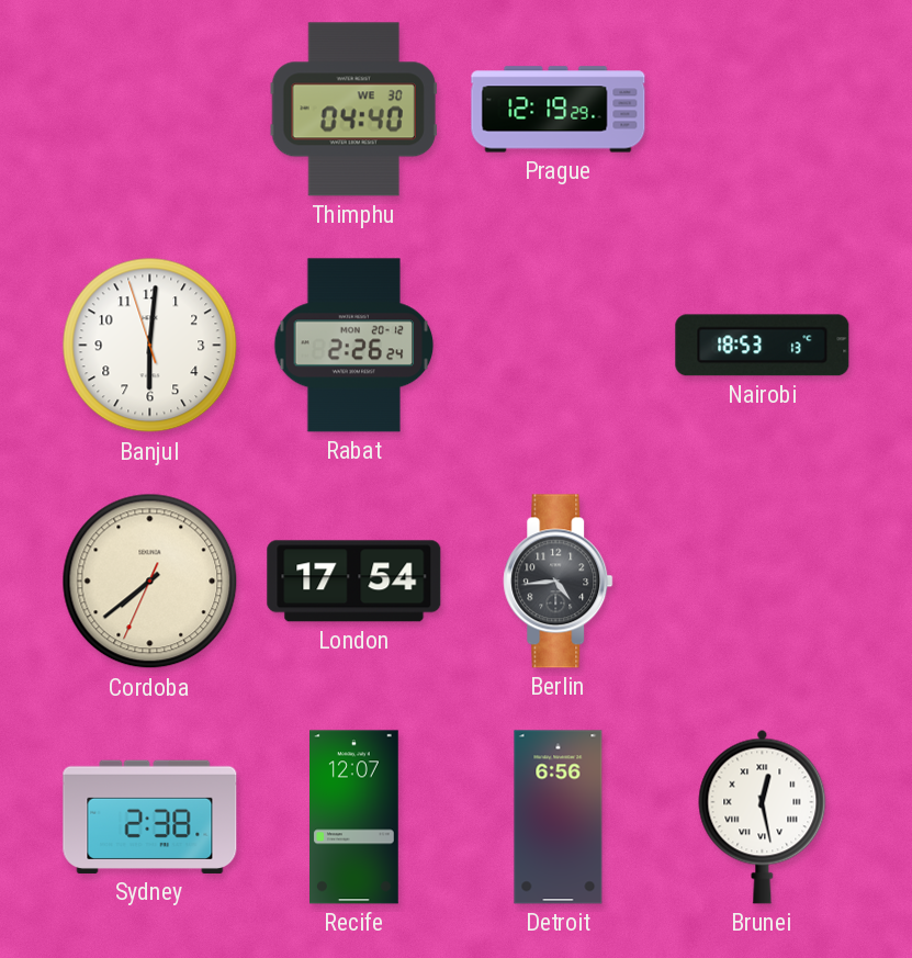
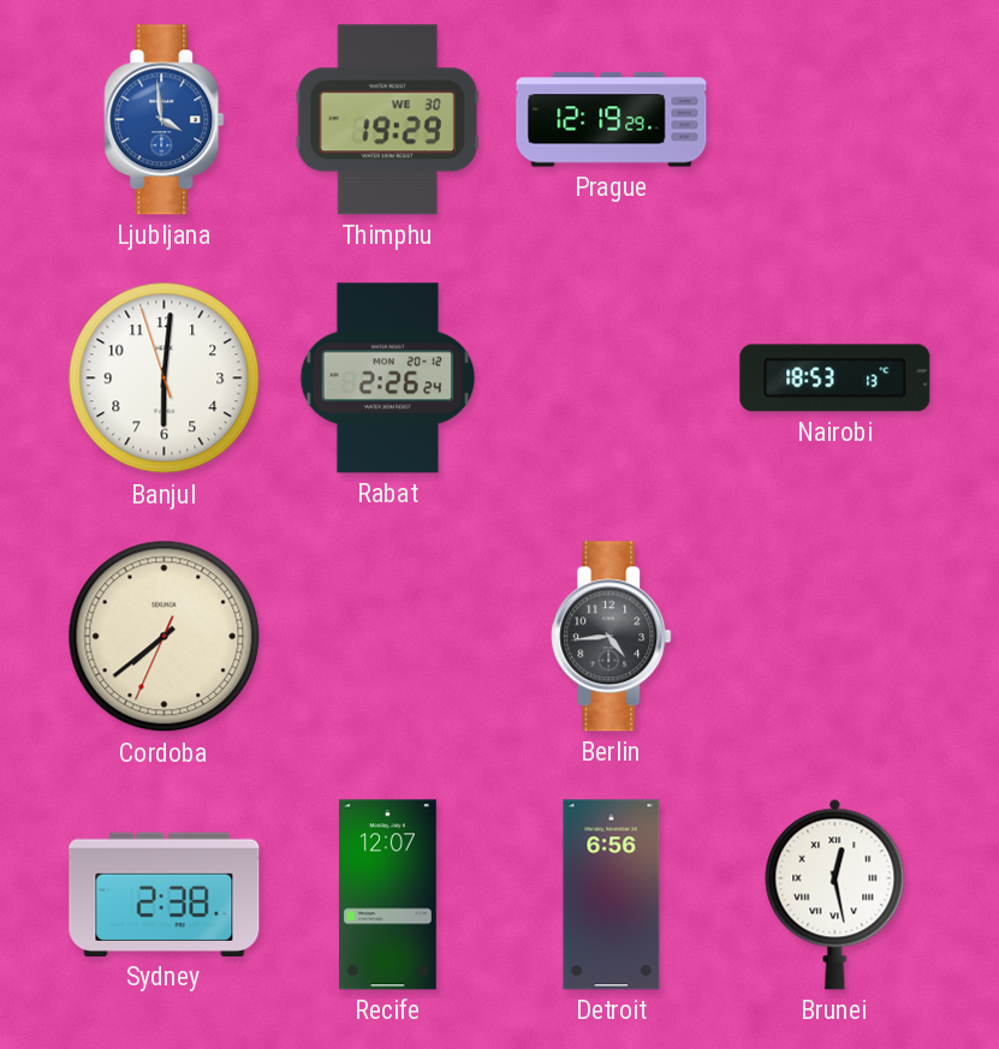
Ljubljana: none -> 3:59 (165, 120)
Thimphu: 04:40 -> 19:29 (387, 120)
London: 17:54 -> none (354, 582)
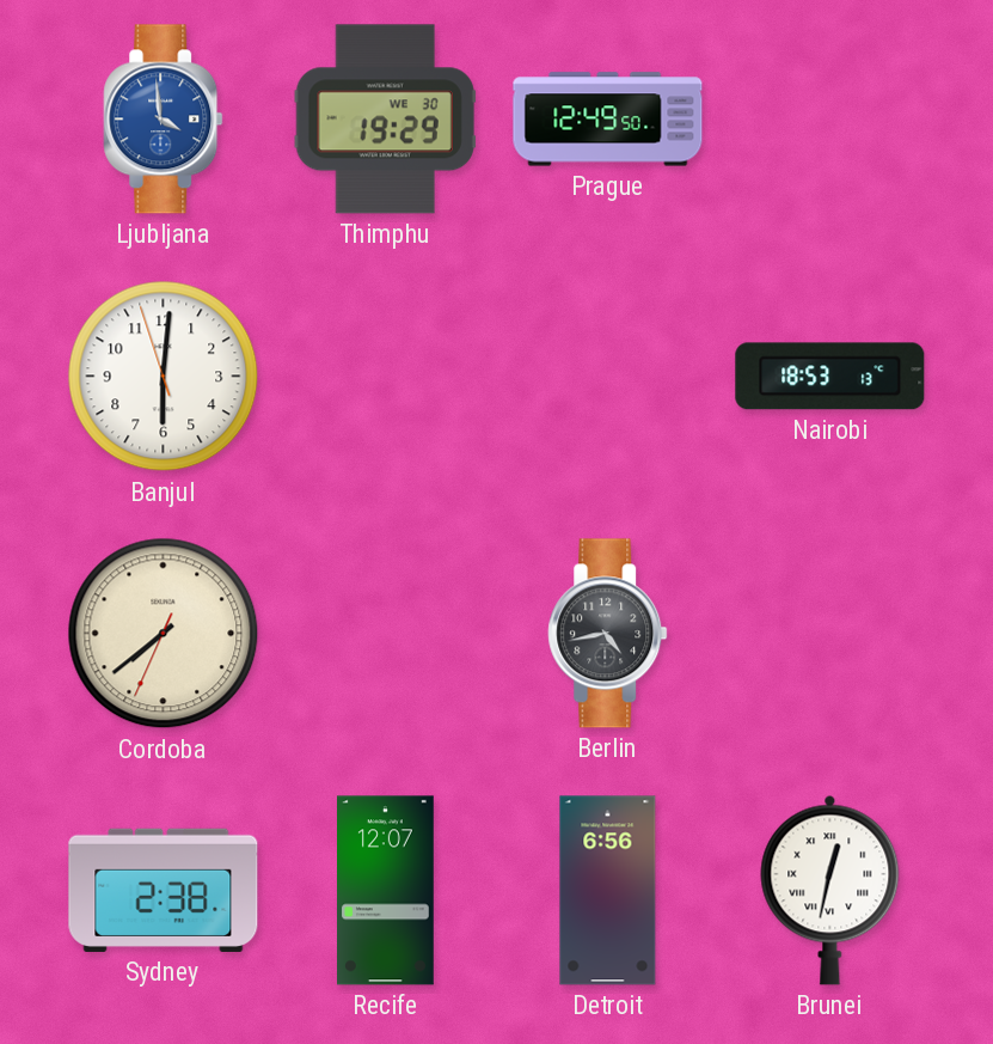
Prague: 12:19 -> 12:49 (608, 120)
Rabat: 2:26 -> none (388, 379)
Berlin: 4:44 -> 4:43 (608, 634)
Brunei: 12:28 -> 12:32 (830, 890)
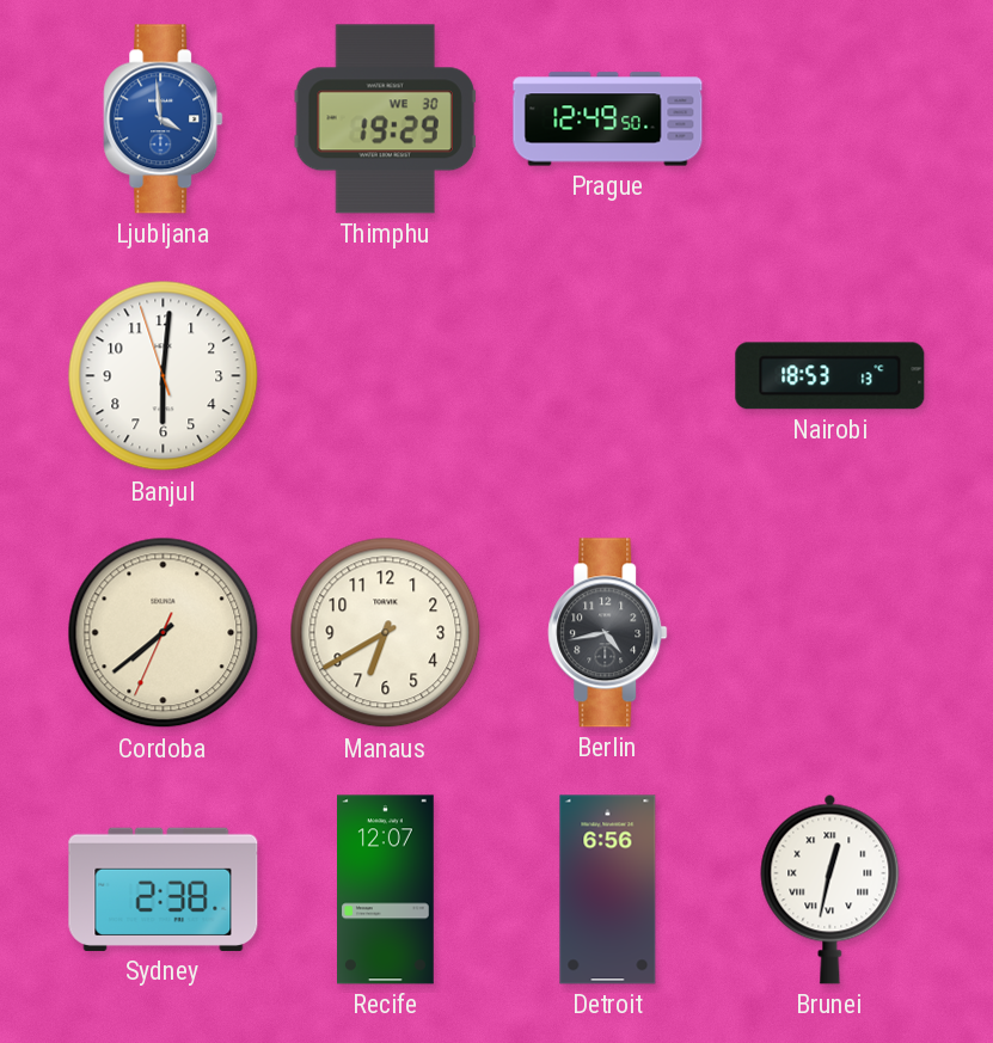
Manaus: none -> 6:40 (386, 633)
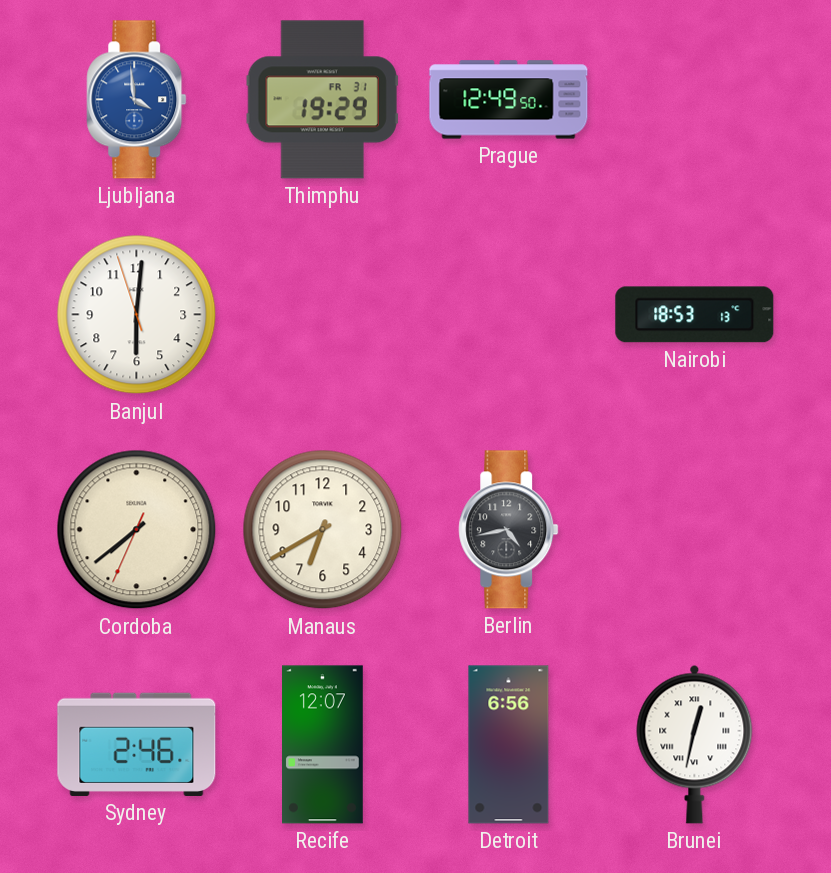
Thimphu date: WE 30 -> FR 31 (322, 100)
Sydney: 2:38 -> 2:46 (137, 744)
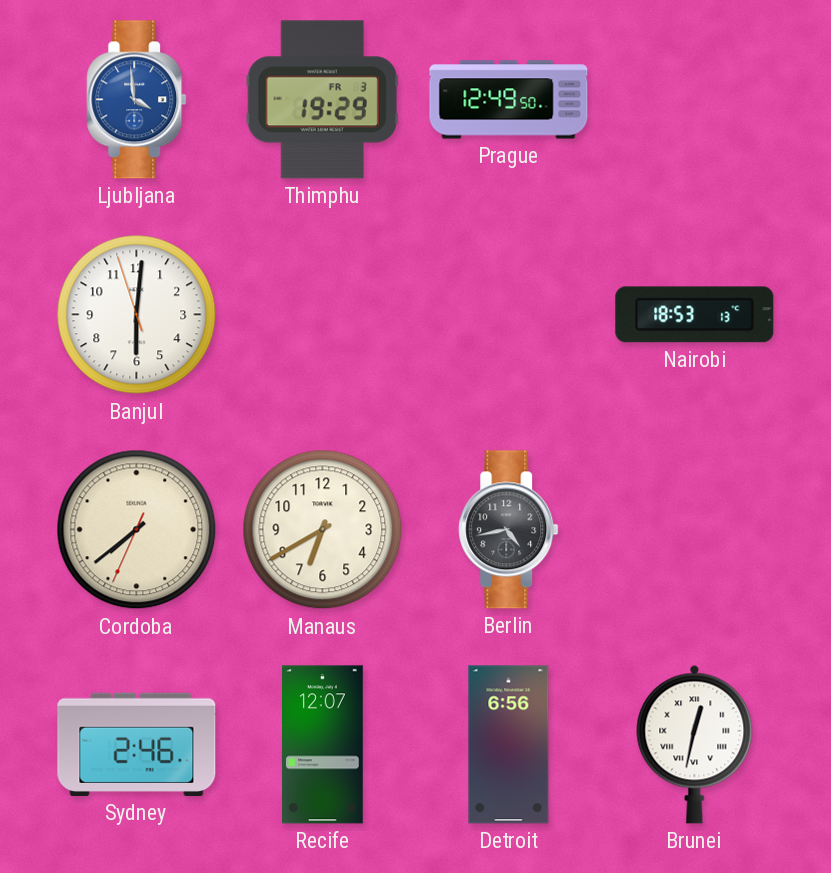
Thimphu date: FR 31 -> FR 3 (322, 100)
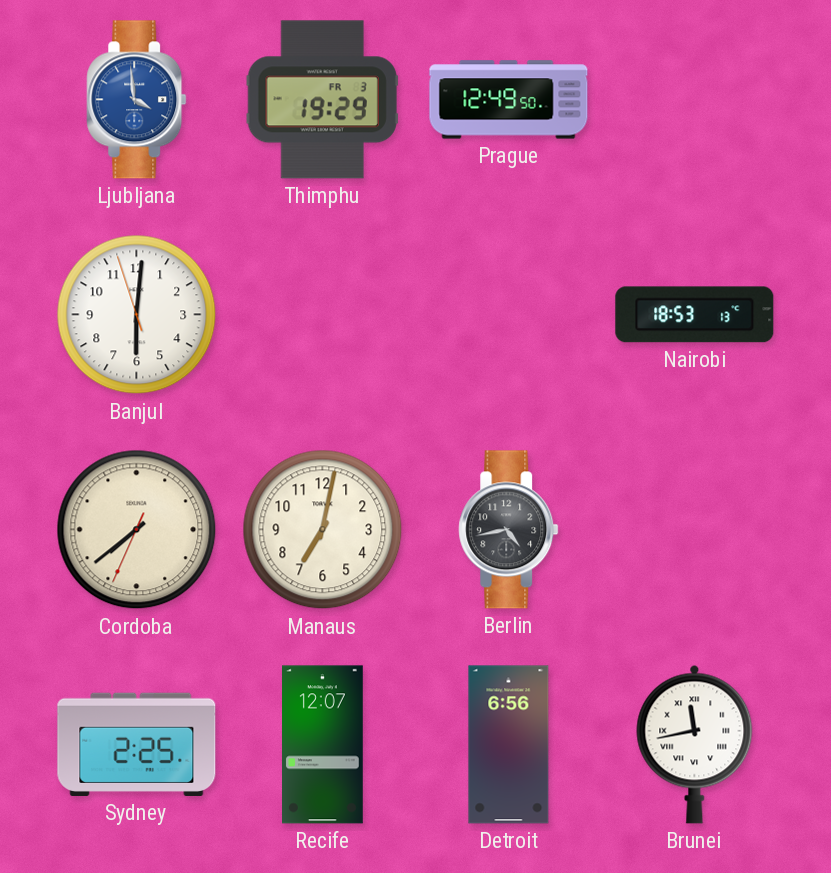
Manaus: 6:40 -> 7:02 (323, 530)
Sydney: 2:46 -> 2:25 (137, 744)
Brunei: 12:32 -> 11:43 (695, 744)
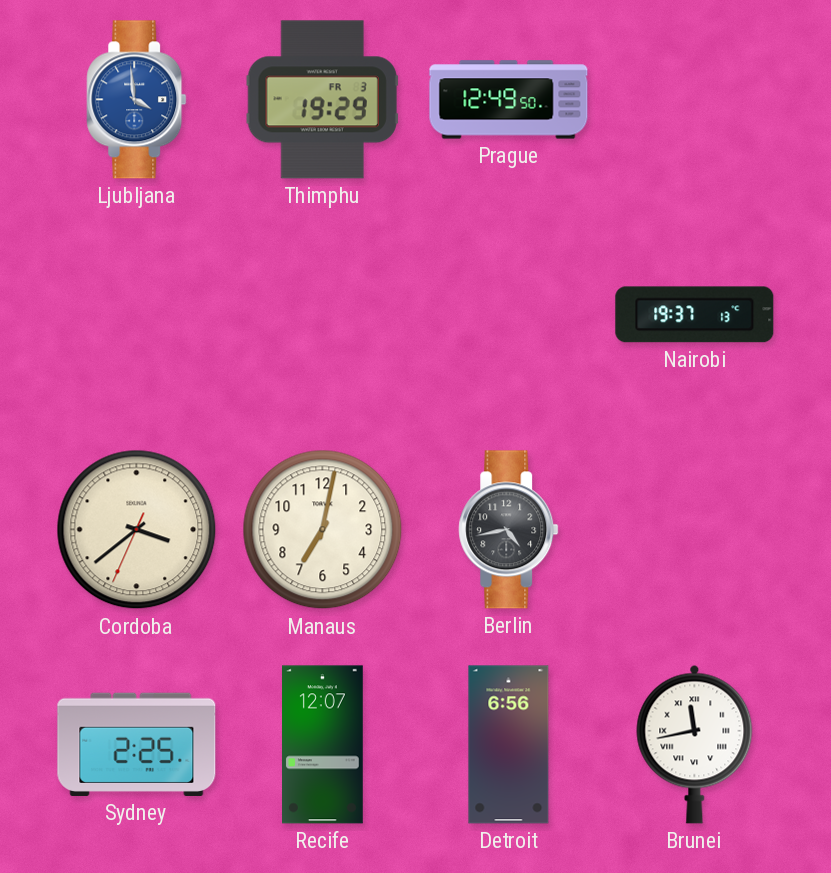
Banjul: 6:00 -> none (137, 315)
Nairobi: 18:53 -> 19:37 (695, 315)
Cordoba: 7:38 -> 3:38 (137, 530)
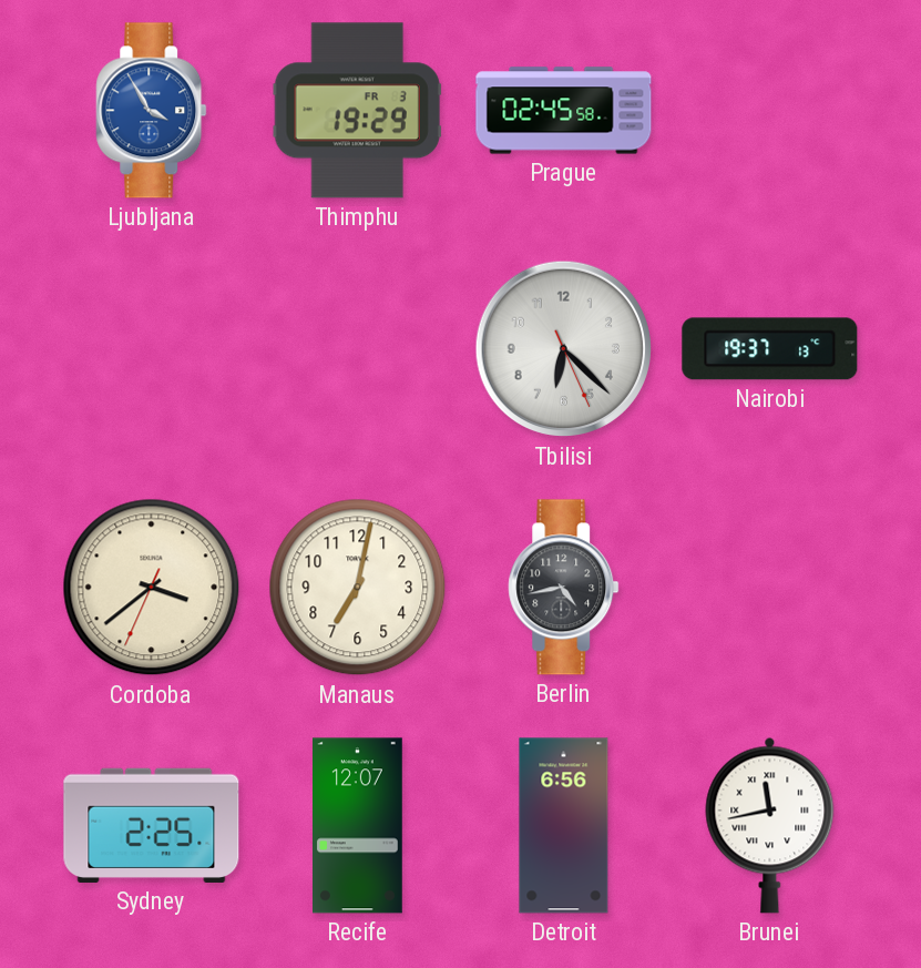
Ljubljana: 3:59 -> 3:55 (152, 111)
Prague: 12:49 -> 02:45 (564, 111)
Tbilisi: none -> 6:22 (564, 349)
